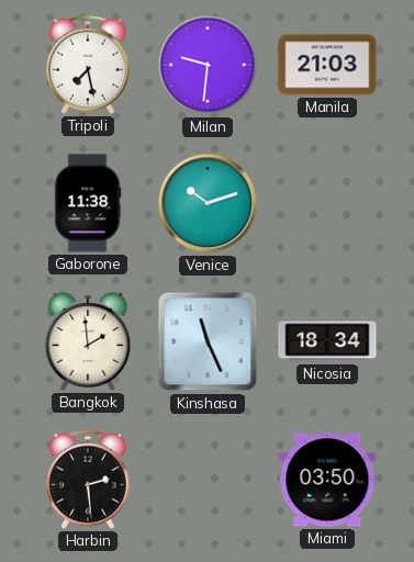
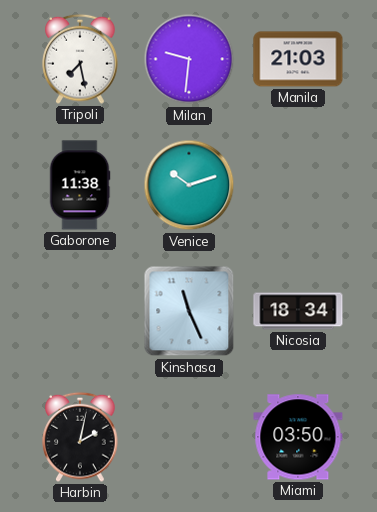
Bangkok: 1:59 -> none (88, 341)
Harbin: 2:29 -> 2:02 (80, 437)
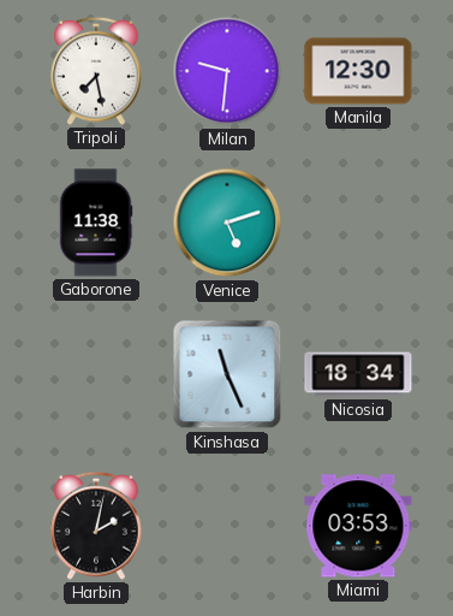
Manila: 21:03 -> 12:30 (358, 71)
Venice: 10:12 -> 5:12 (227, 223)
Miami: 03:50 -> 03:53 (358, 526)
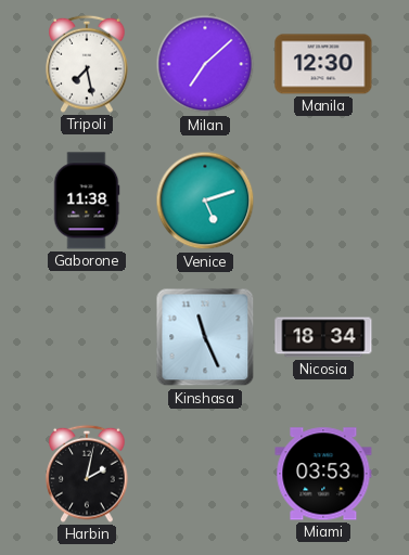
Milan: 9:31 -> 7:08 (205, 64)
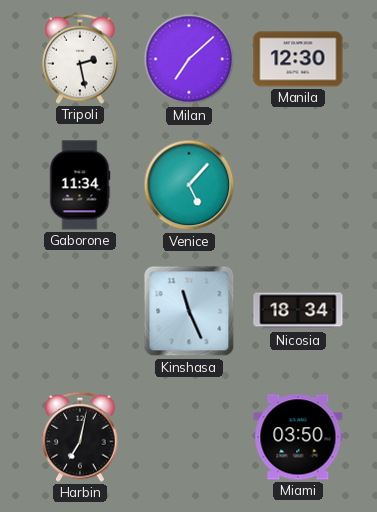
Tripoli: 7:28 -> 2:28 (80, 59)
Gaborone: 11:38 -> 11:34 (80, 185)
Venice: 5:12 -> 5:07 (189, 185)
Harbin: 2:02 -> 7:02 (80, 437)
Miami: 03:53 -> 03:50 (298, 437)
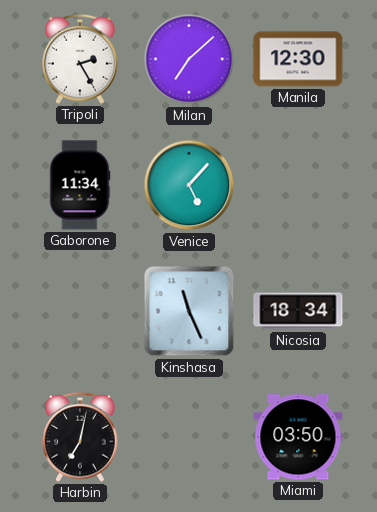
Tripoli: 2:28 -> 2:25 (80, 59)
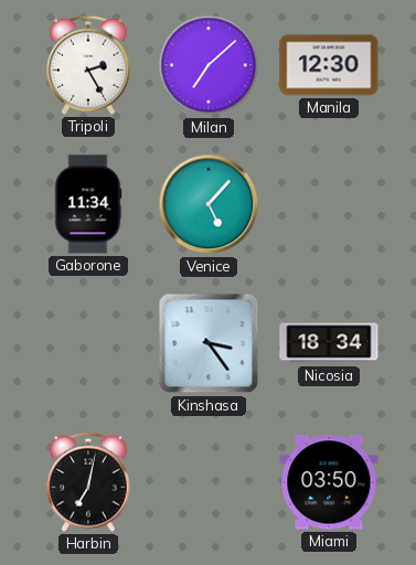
Kinshasa: 11:26 -> 3:24 (209, 343)
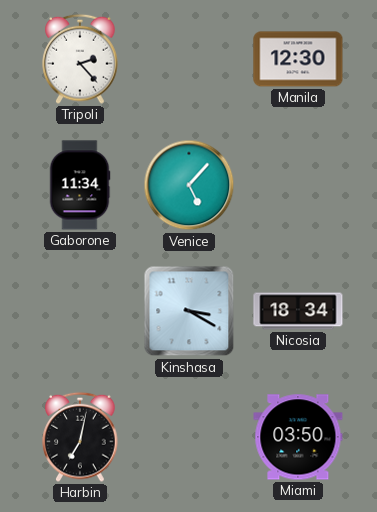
Tripoli: 2:25 -> 2:23 (80, 59)
Milan: 7:08 -> none (209, 65)
Kinshasa: 3:24 -> 3:20 (189, 311)
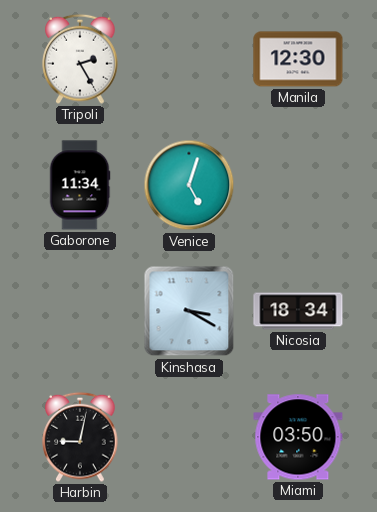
Tripoli: 2:23 -> 2:25 (80, 59)
Venice: 5:07 -> 5:03 (189, 185)
Harbin: 7:02 -> 9:02 (80, 437)
